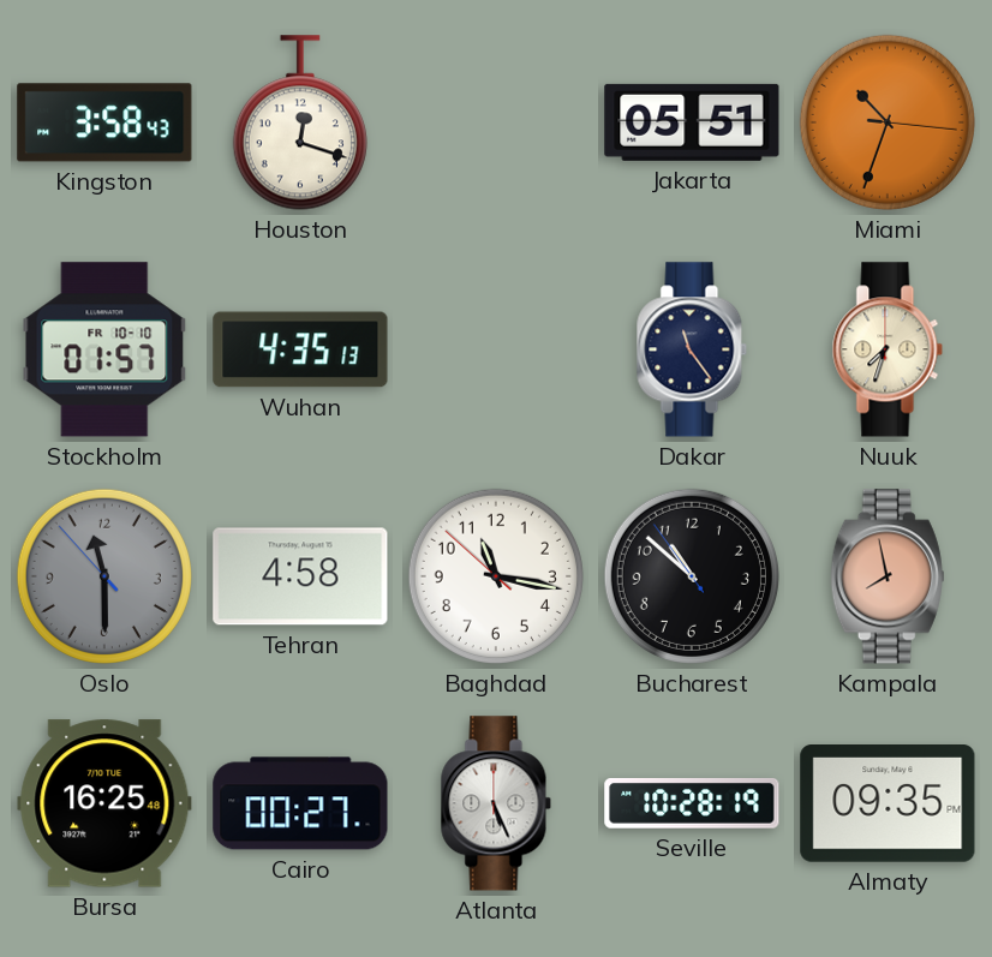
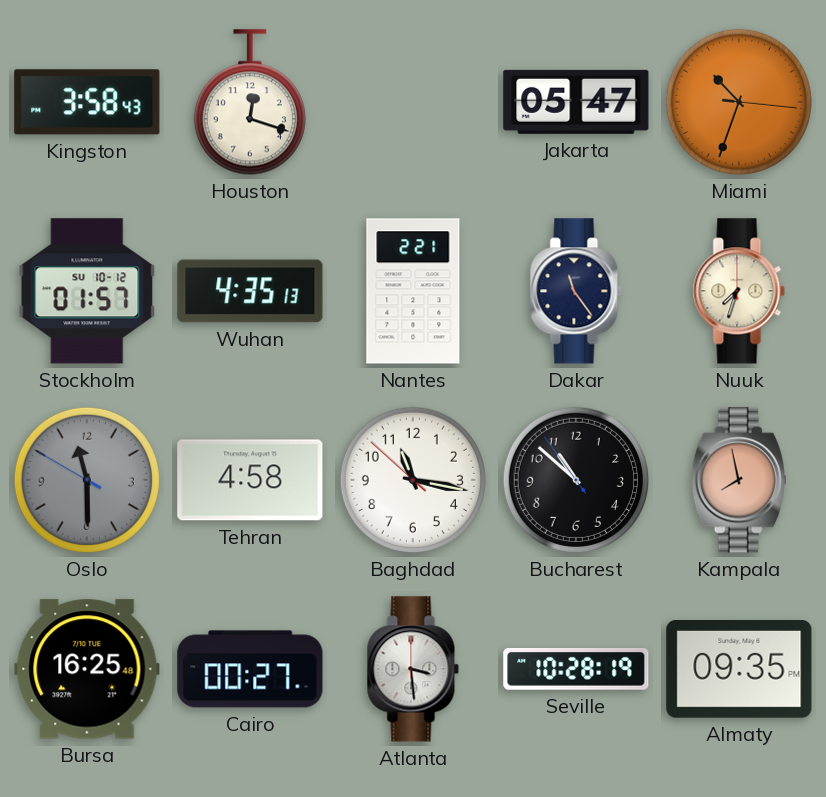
Jakarta: 05:51 -> 05:47 (576, 102)
Stockholm date: FR 10-10 -> SU 10-12 (87, 291)
Nantes: none -> 2:21 (413, 291)
Oslo: 11:29:53 -> 11:29:50 (87, 480)
Atlanta: 5:26 -> 3:29 (413, 669)
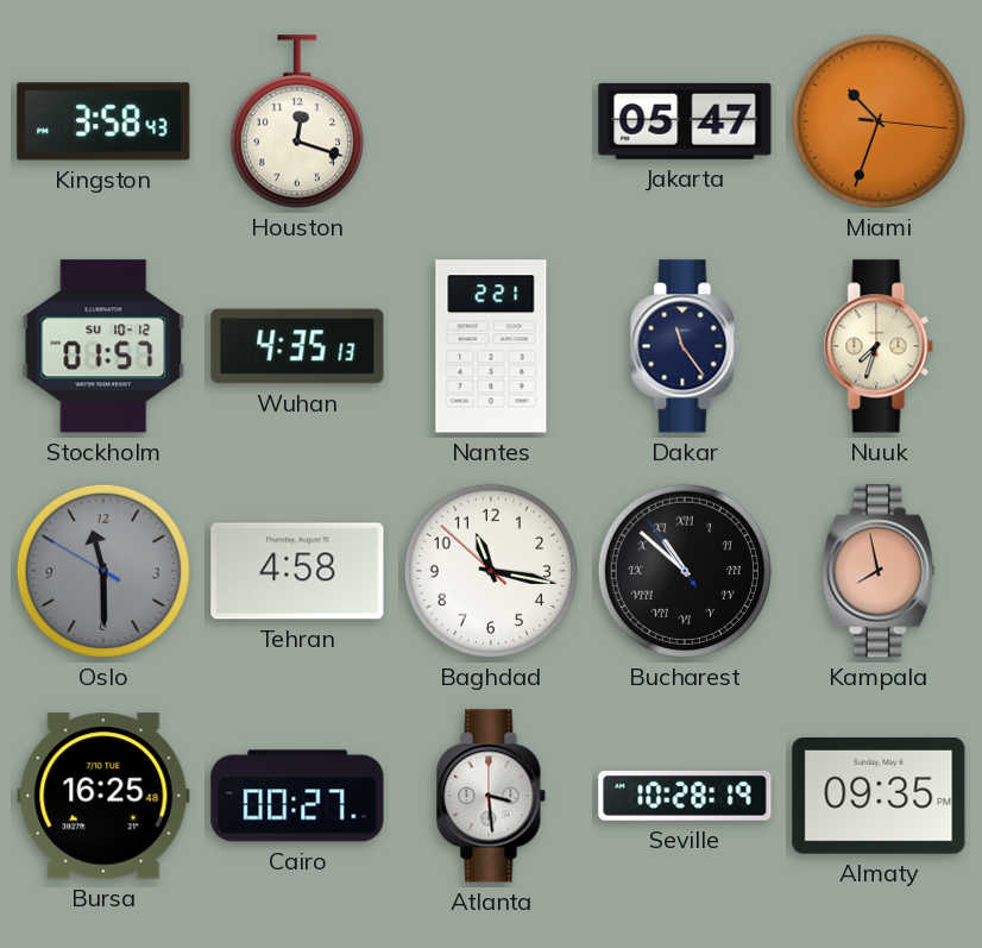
Bucharest numerals: Arabic -> Roman (685, 571)
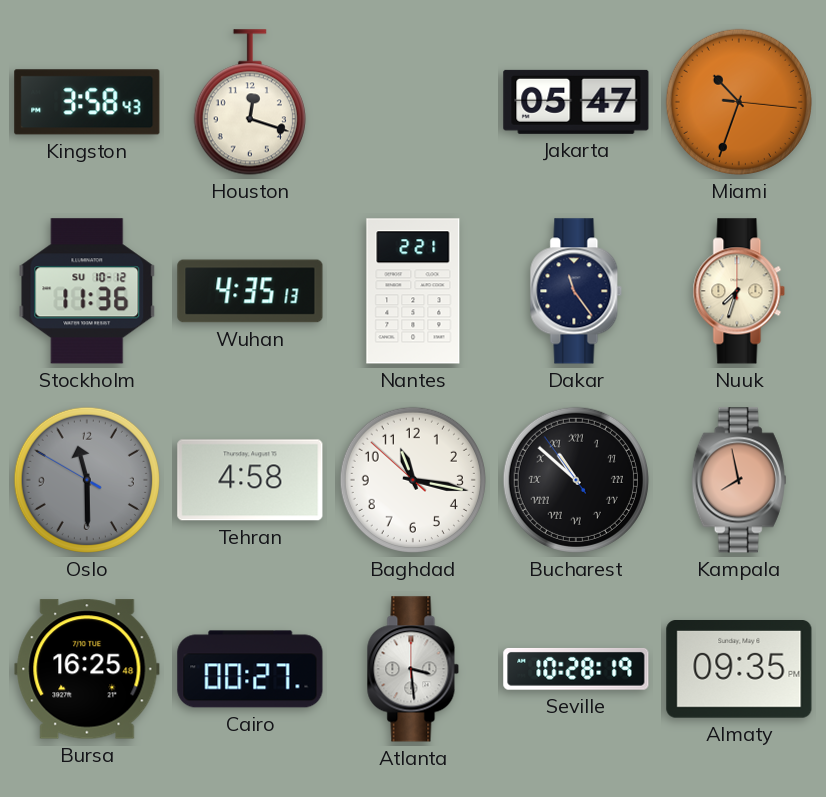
Stockholm: 01:57 -> 11:36 (87, 291)
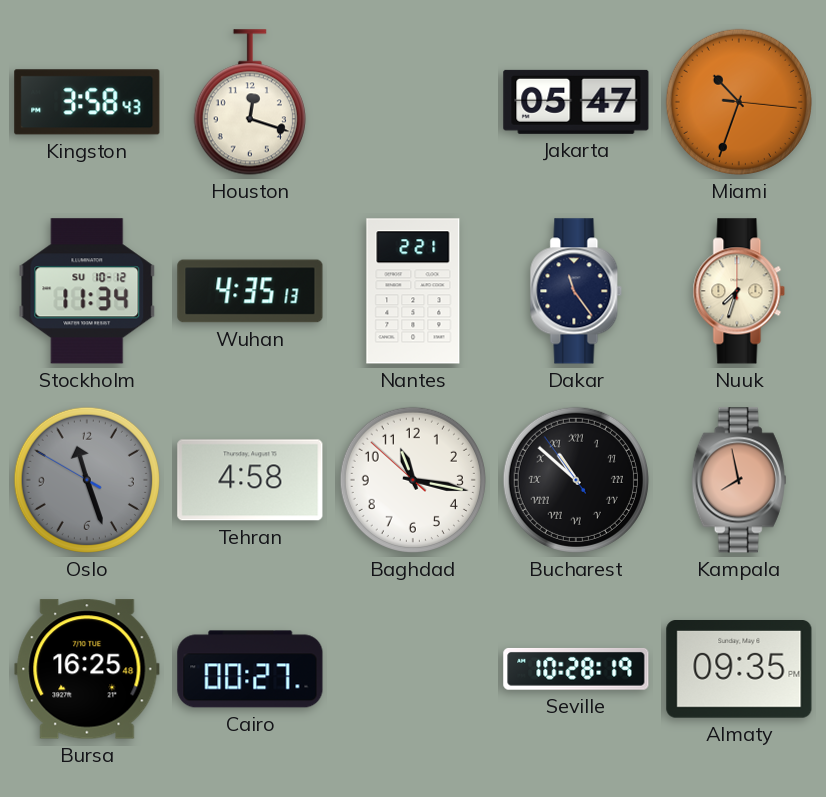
Stockholm: 11:36 -> 11:34 (87, 291)
Oslo: 11:29 -> 11:26 (87, 480)
Atlanta: 3:29 -> none (413, 669)
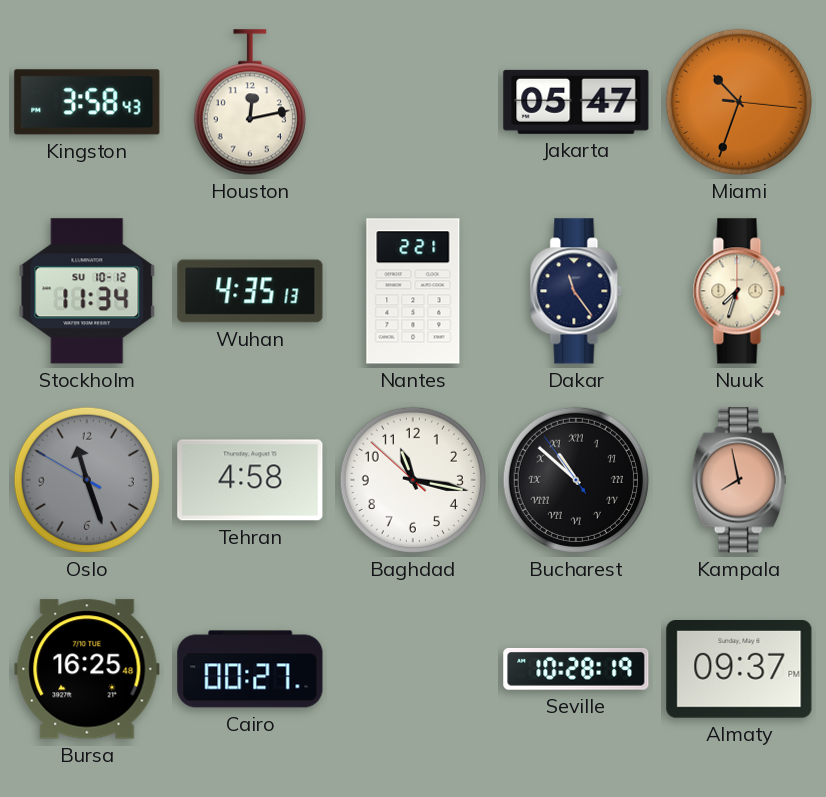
Houston: 12:18 -> 12:13 (250, 102)
Almaty: 09:35 -> 09:37 (739, 670)
